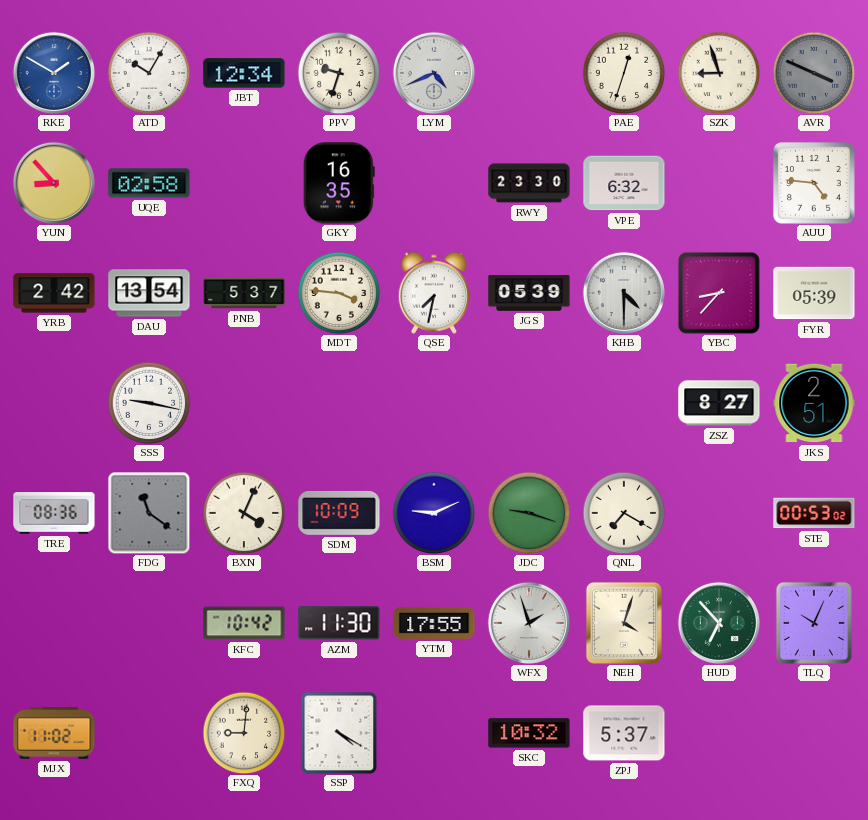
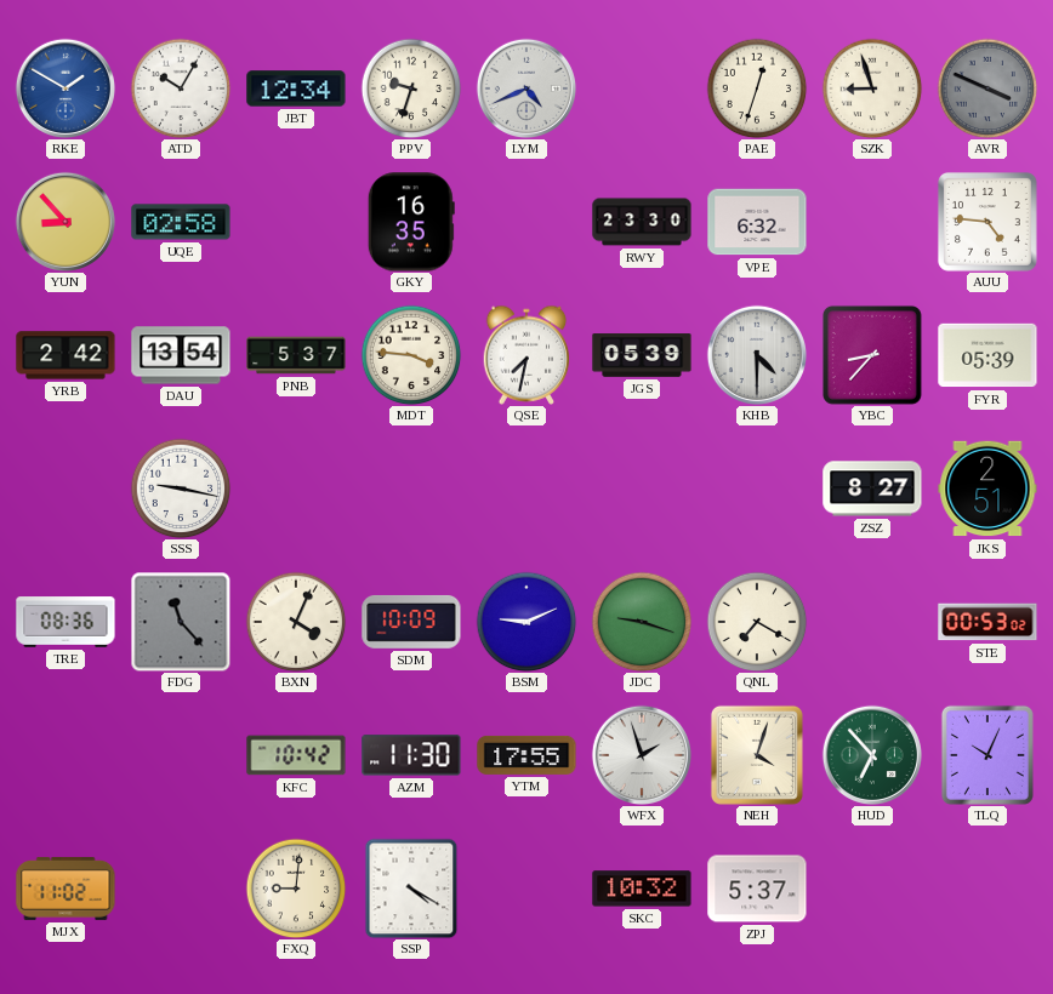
FDG: 11:21 -> 11:23 (181, 622)
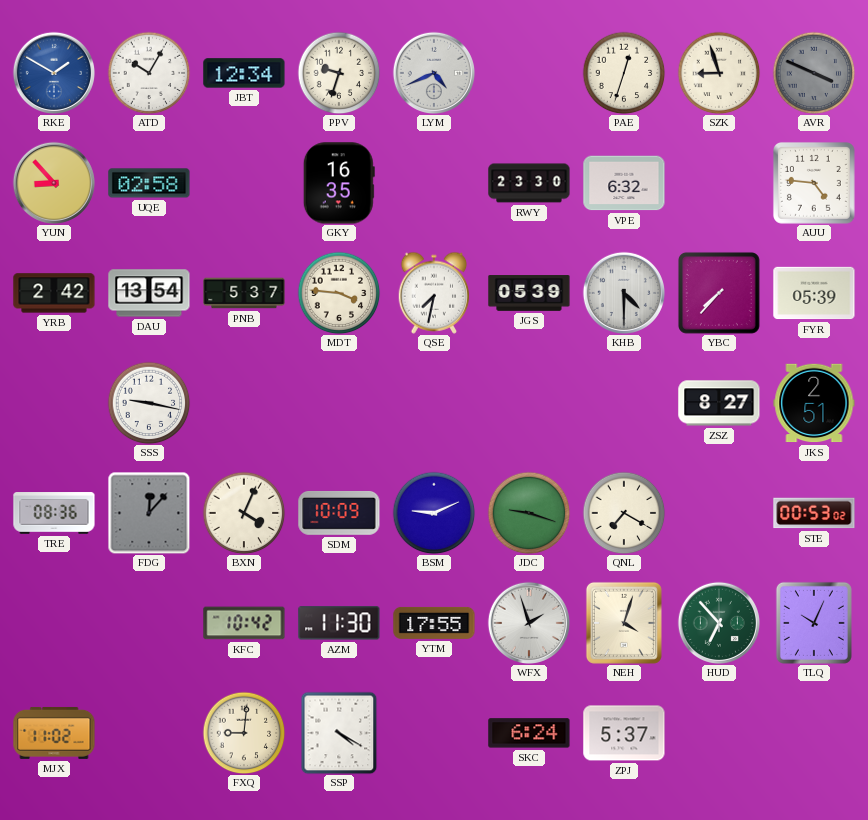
YBC: 8:37 -> 7:37 (719, 293)
FDG: 11:23 -> 12:07 (149, 513)
SKC: 10:32 -> 6:24 (529, 733)
